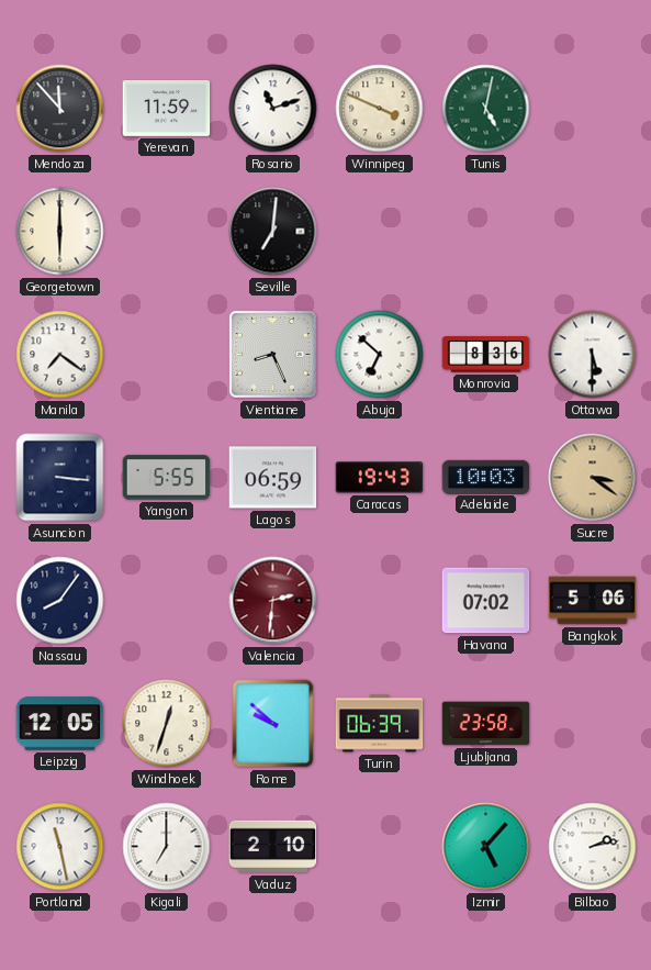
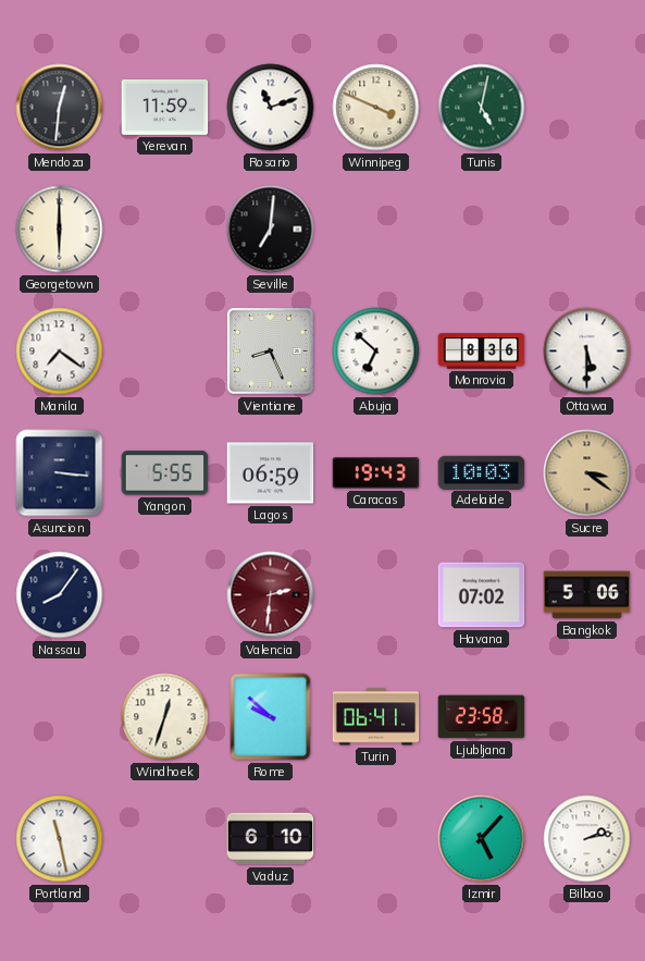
Mendoza: 11:53 -> 12:31 (60, 108)
Leipzig: 12:05 -> none (60, 724)
Turin: 06:39 -> 06:41 (376, 717)
Kigali: 7:00 -> none (167, 847)
Vaduz: 2:10 -> 6:10 (271, 839)
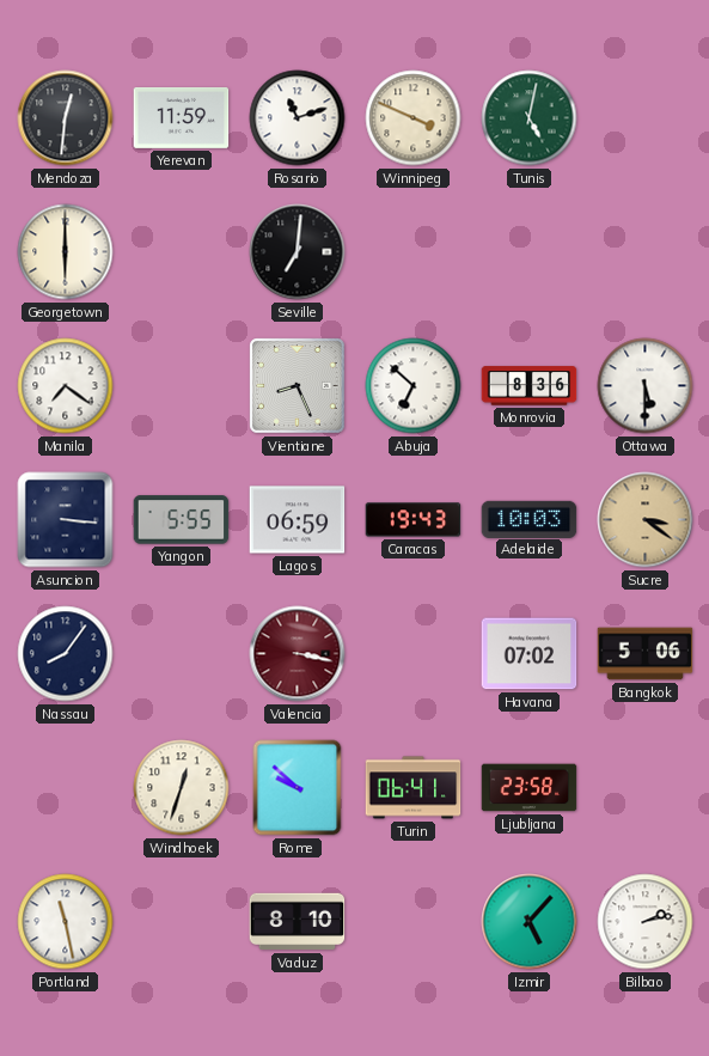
Valencia: 2:31 -> 3:17 (298, 654)
Vaduz: 6:10 -> 8:10 (298, 922)
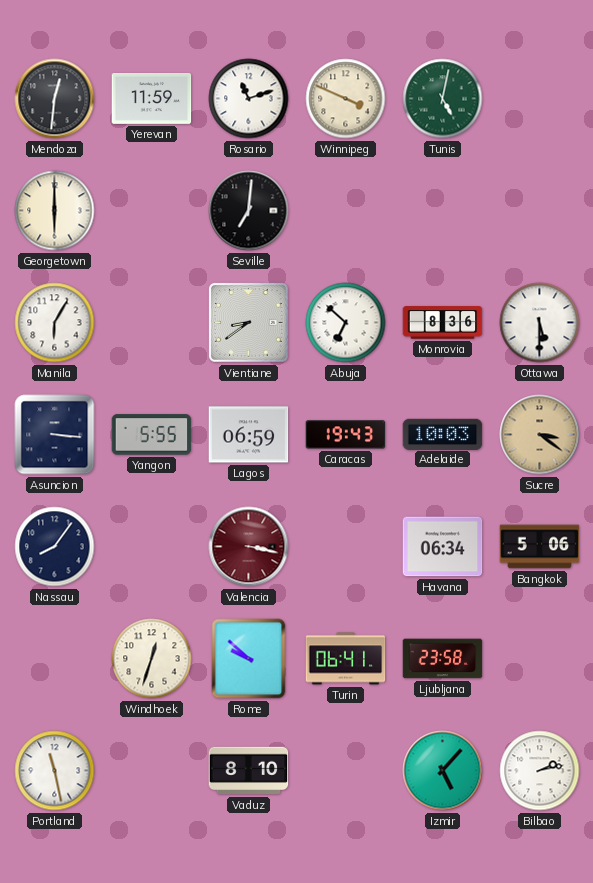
Manila: 7:21 -> 6:05 (55, 323)
Vientiane: 8:26 -> 8:39 (249, 323)
Havana: 07:02 -> 06:34 (443, 547)
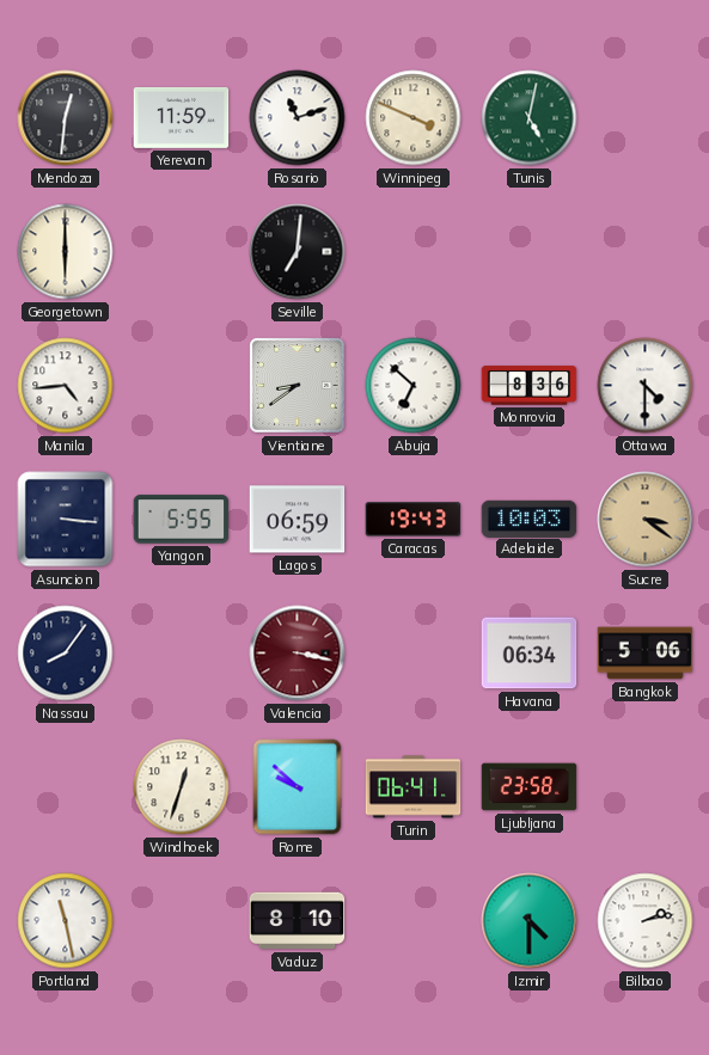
Manila: 6:05 -> 4:44 (66, 386)
Ottawa: 5:30 -> 4:30 (646, 386)
Izmir: 5:07 -> 4:30 (530, 921)
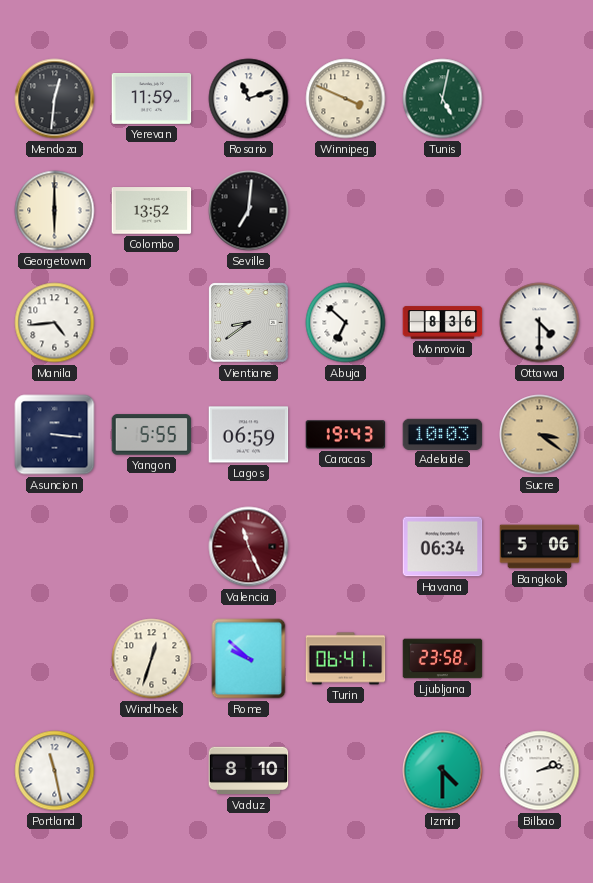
Colombo: none -> 13:52 (152, 211)
Nassau: 8:06 -> none (66, 654)
Valencia: 3:17 -> 11:26 (249, 547)
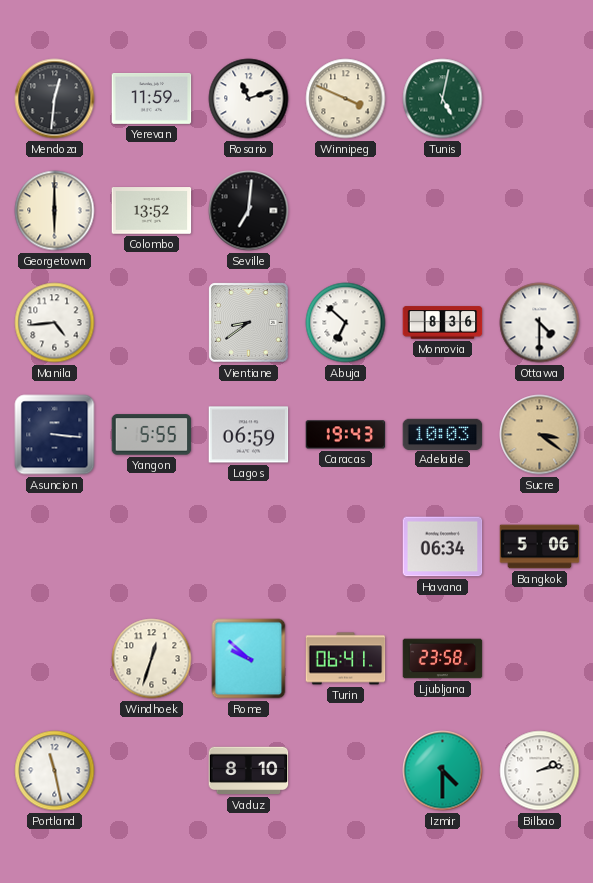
Valencia: 11:26 -> none (249, 547)
